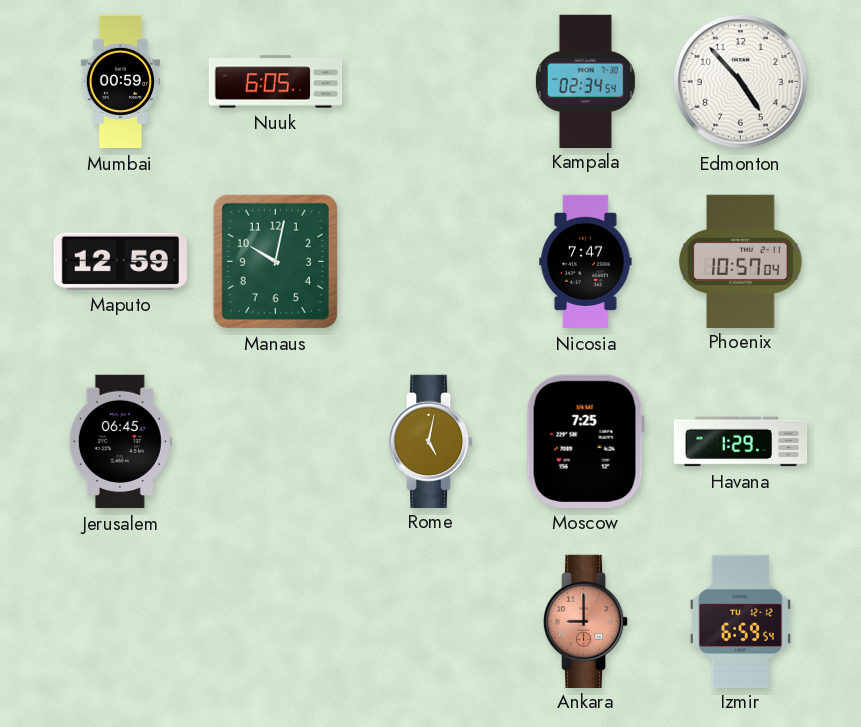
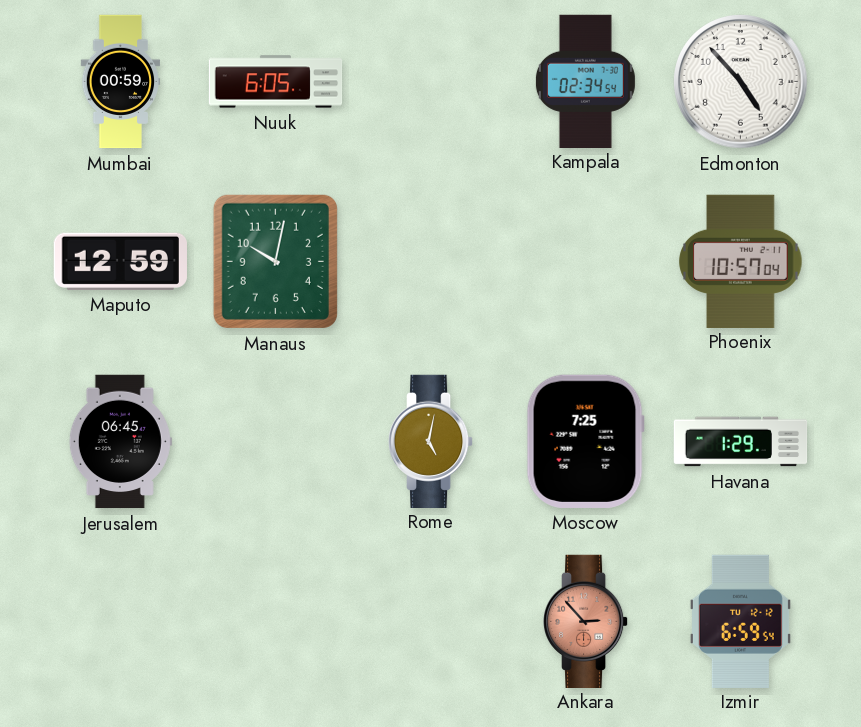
Nicosia: 7:47 -> none (586, 262)
Ankara: 9:00 -> 2:53 (586, 621)
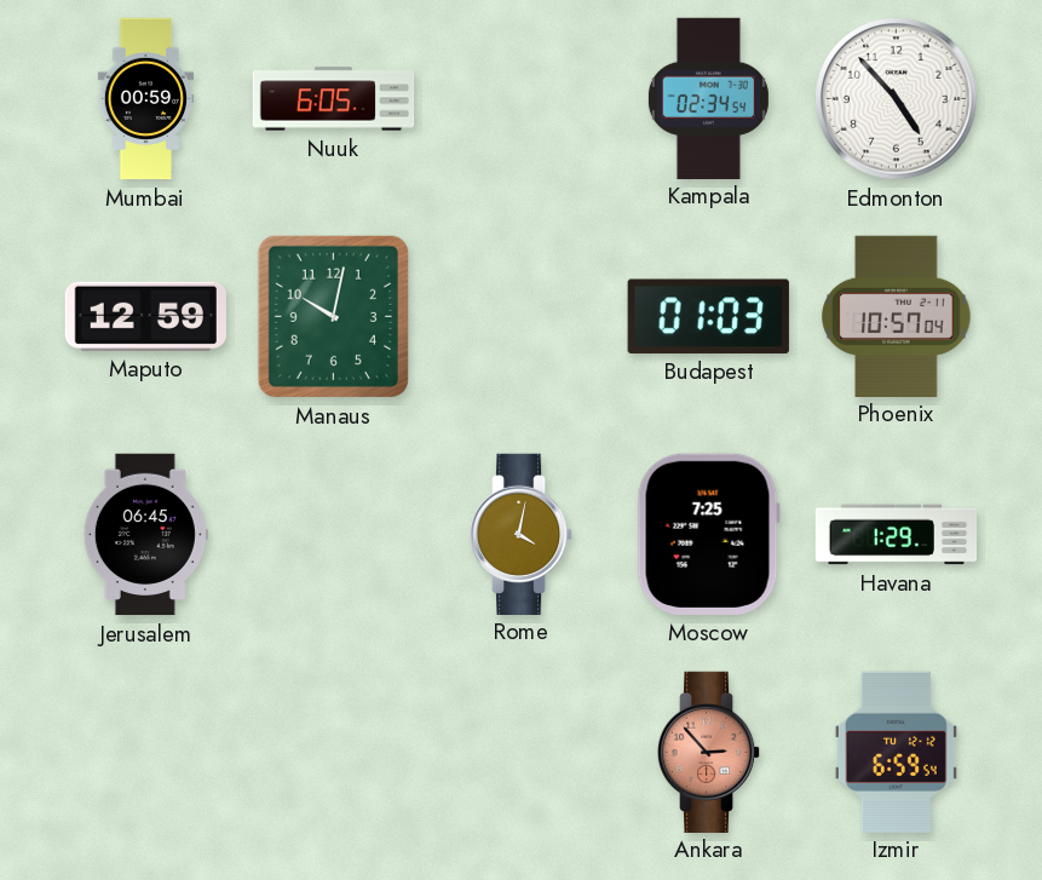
Budapest: none -> 01:03 (708, 316)
Rome: 5:02 -> 4:02 (522, 534)
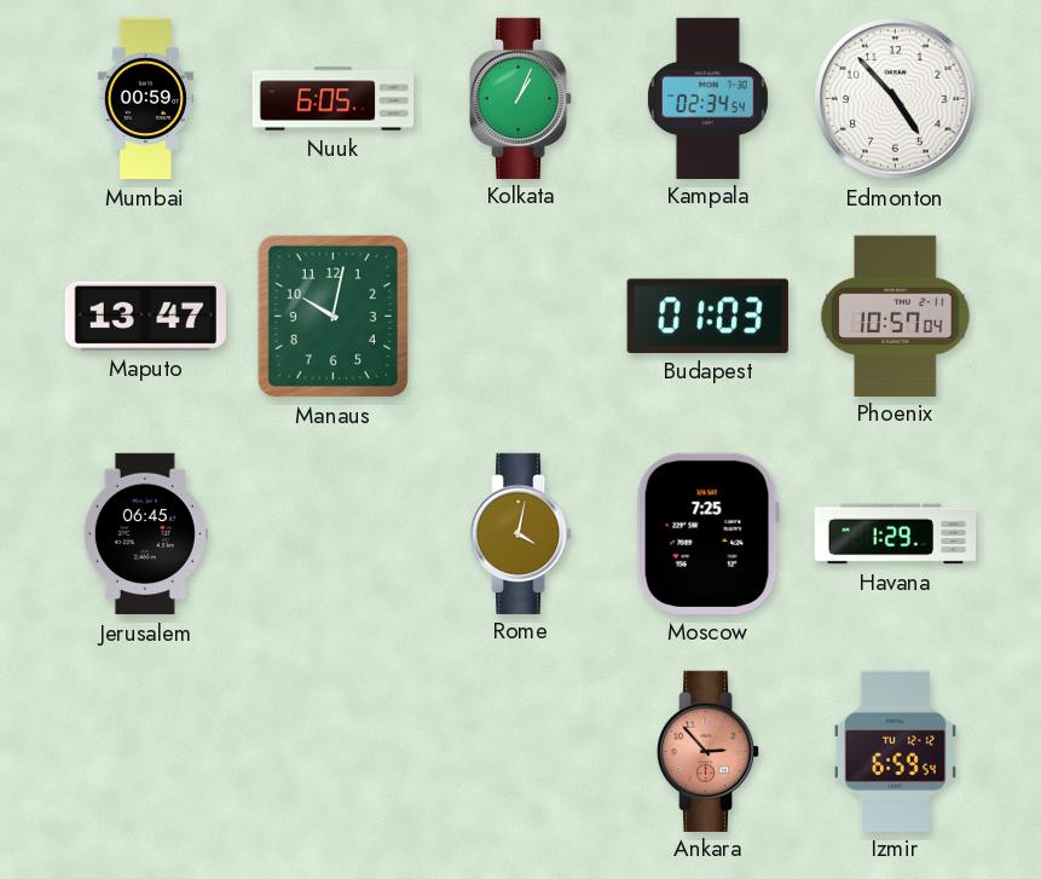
Kolkata: none -> 1:04 (521, 98)
Maputo: 12:59 -> 13:47 (145, 316)
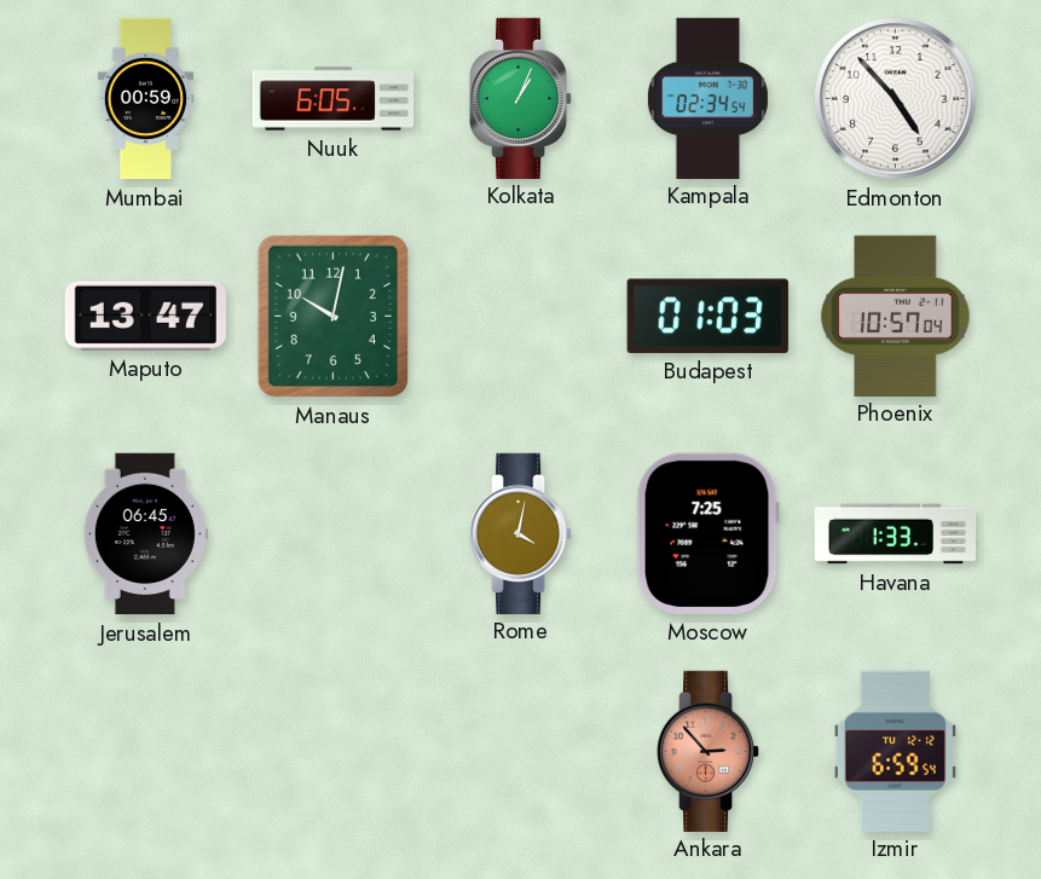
Havana: 1:29 -> 1:33 (896, 534)
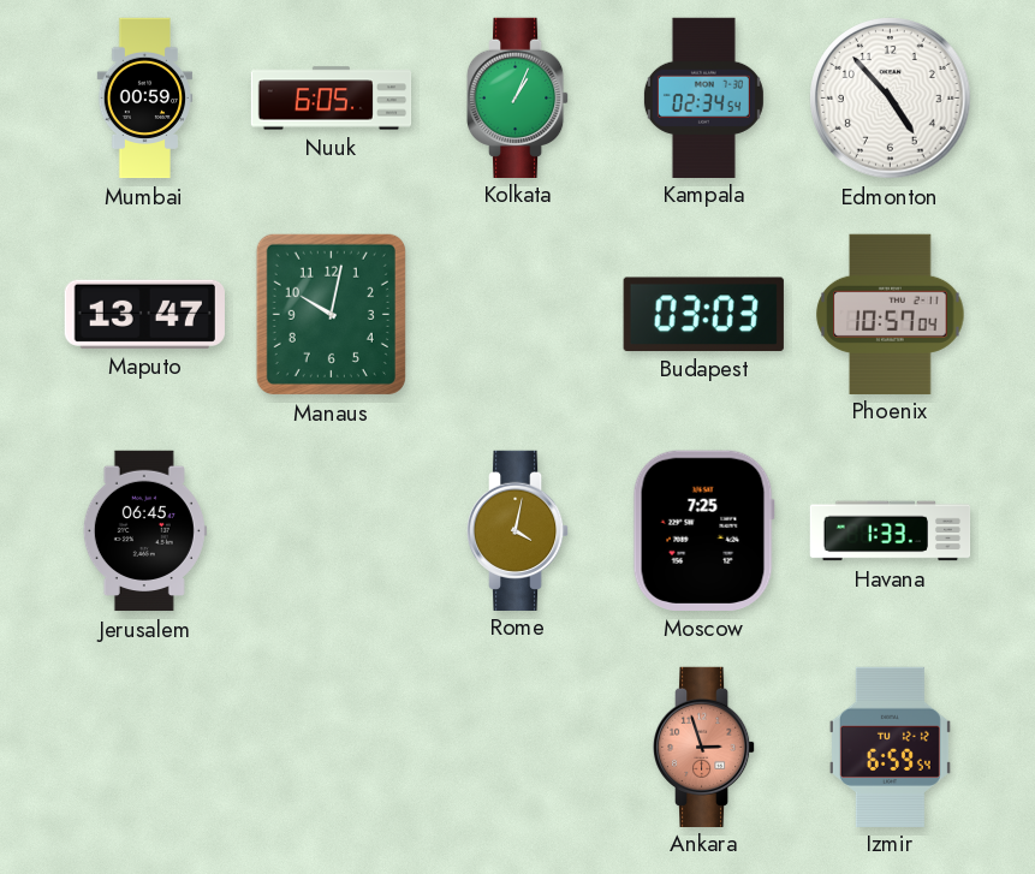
Budapest: 01:03 -> 03:03 (703, 314)
Ankara: 2:53 -> 2:57 (704, 747)
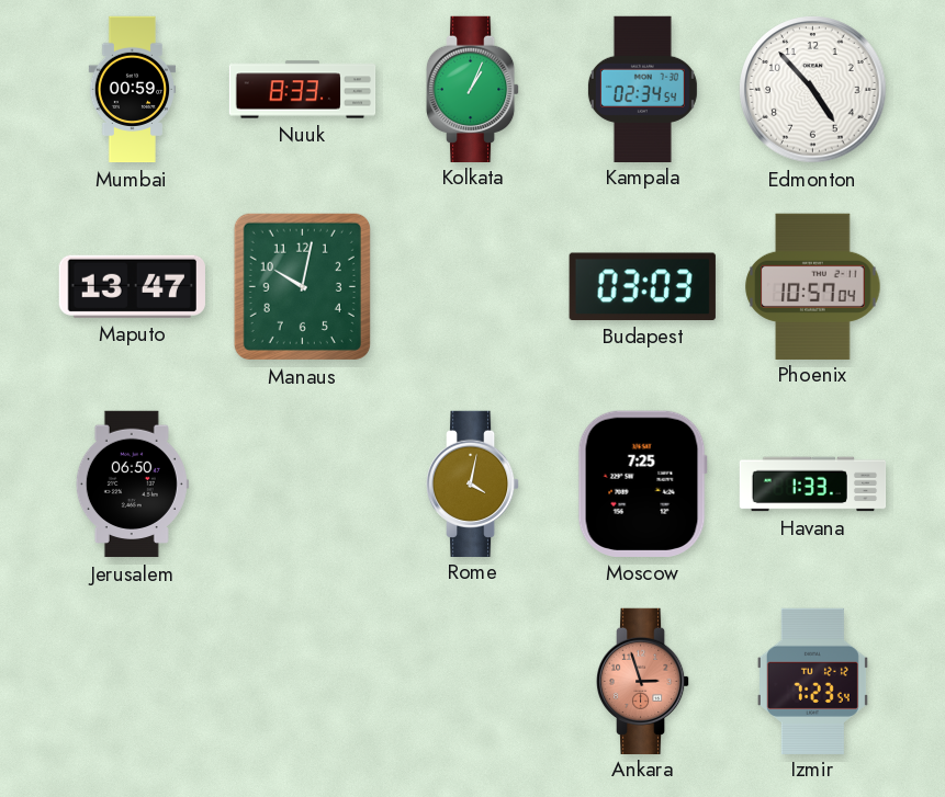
Nuuk: 6:05 -> 8:33 (303, 90)
Jerusalem: 06:45 -> 06:50 (132, 485)
Izmir: 6:59 -> 7:23 (812, 681)
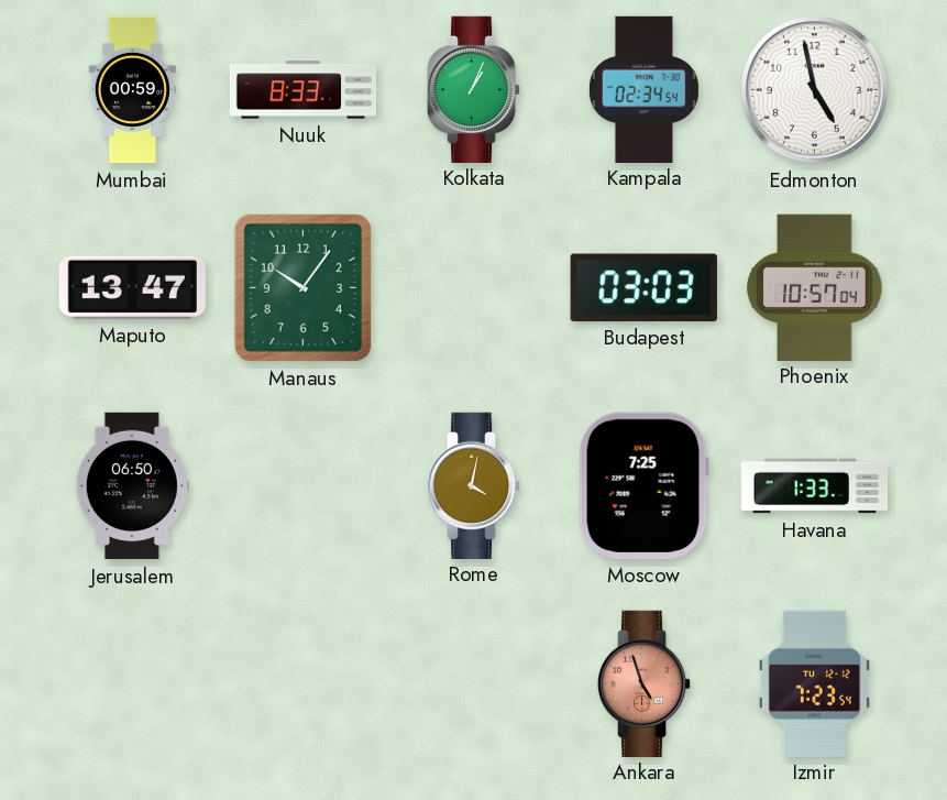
Edmonton: 4:53 -> 4:58 (815, 90)
Manaus: 10:02 -> 10:06 (302, 287)
Ankara: 2:57 -> 4:57 (645, 683)
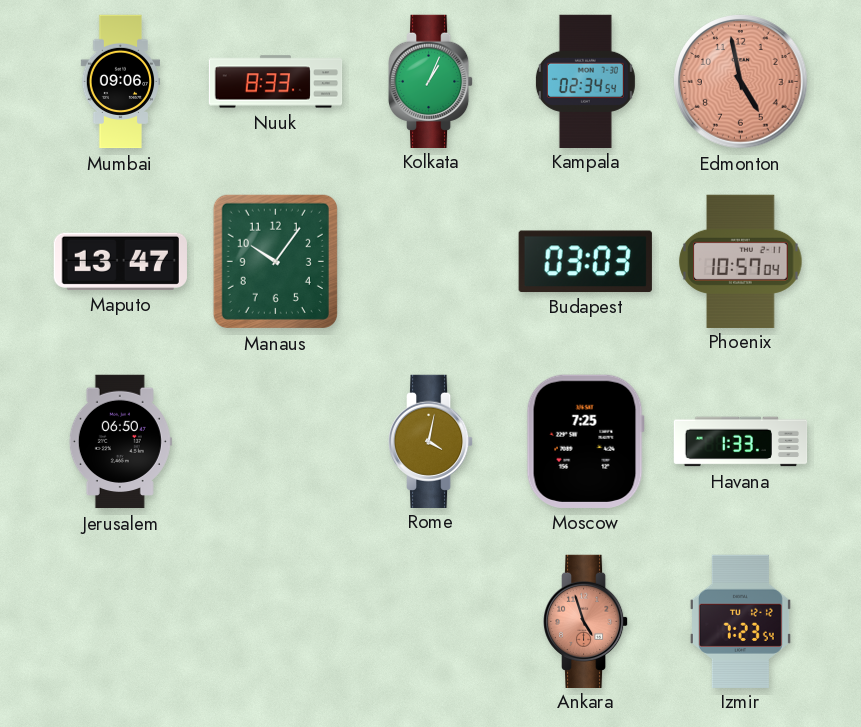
Mumbai: 00:59 -> 09:06 (121, 82)
Edmonton dial: white -> salmon (741, 82)
